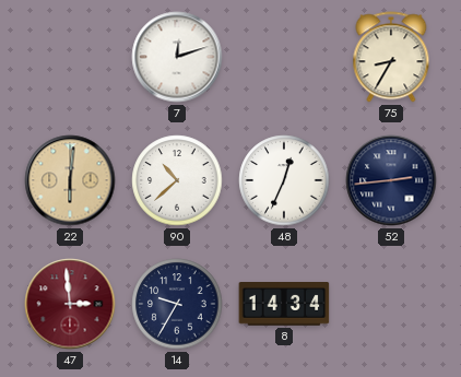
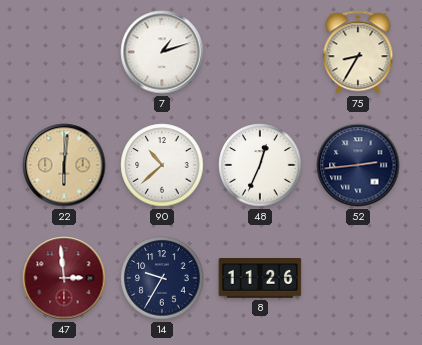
7: 12:12 -> 1:12 (162, 52)
8: 14:34 -> 11:26 (260, 279)
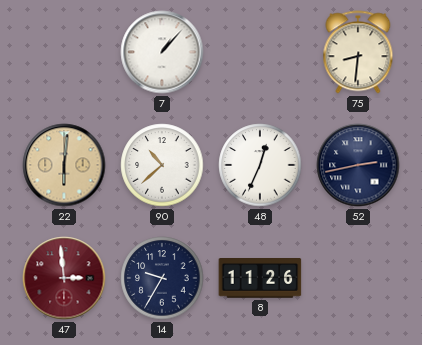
7: 1:12 -> 1:07 (162, 52)
75: 8:35 -> 8:31 (358, 52)
52: 2:44 -> 2:43 (358, 165)
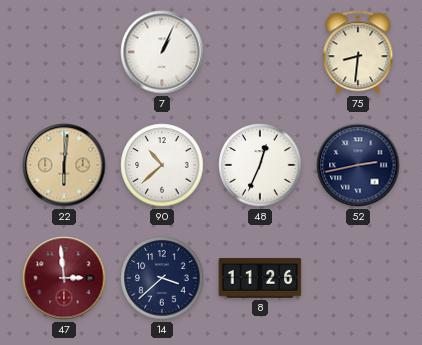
7: 1:07 -> 1:04 (162, 52)
14: 9:35 -> 3:38 (162, 278)
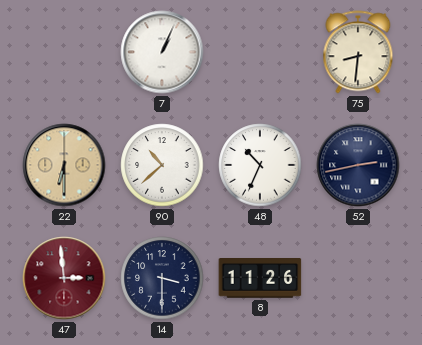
22: 6:01 -> 6:30 (64, 165)
48: 12:34 -> 10:34 (260, 165)
14: 3:38 -> 3:30 (162, 278)
